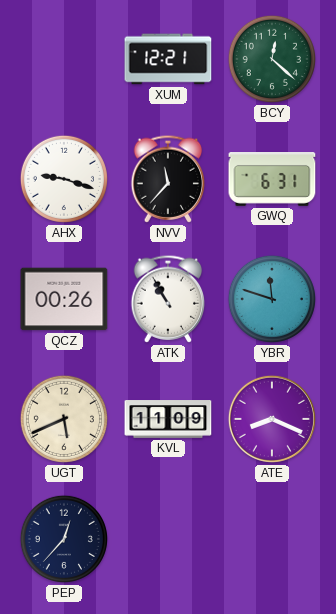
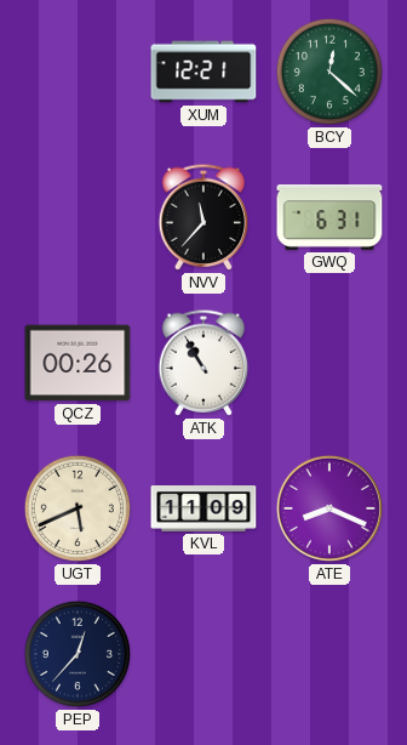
AHX: 9:18 -> none (64, 179)
YBR: 11:48 -> none (272, 299)
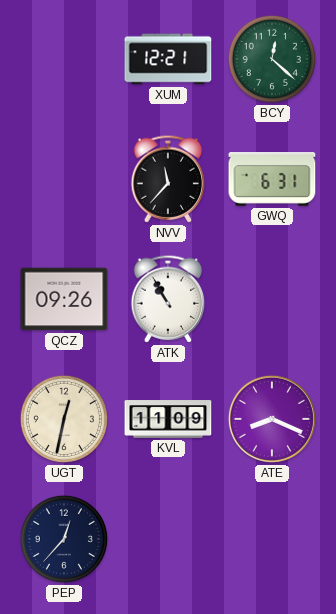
QCZ: 00:26 -> 09:26 (64, 299)
UGT: 5:41 -> 12:32 (64, 419)
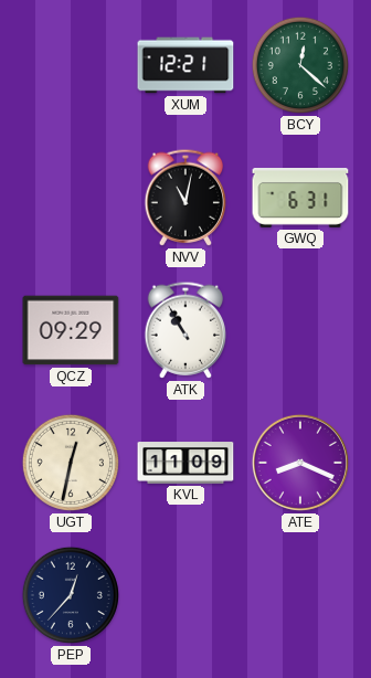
NVV: 11:37 -> 11:02 (185, 198)
QCZ: 09:26 -> 09:29 (71, 330)
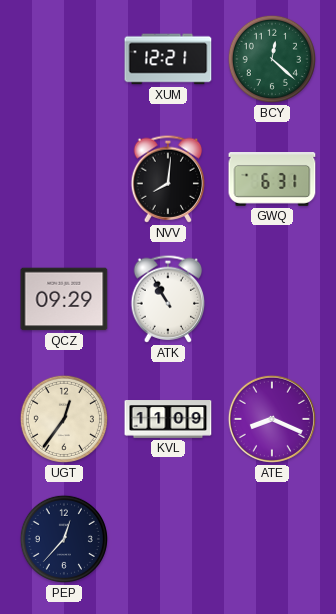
NVV: 11:02 -> 8:01 (168, 179)
UGT: 12:32 -> 12:36 (64, 419)
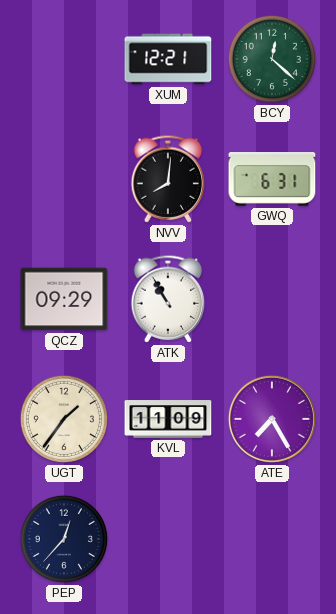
UGT: 12:36 -> 1:36 (64, 419)
ATE: 8:19 -> 7:25 (272, 419)
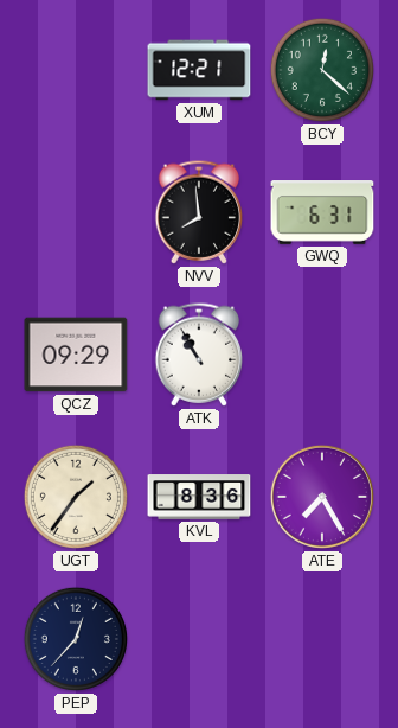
NVV: 8:01 -> 7:59 (199, 212)
KVL: 11:09 -> 8:36 (199, 497)
